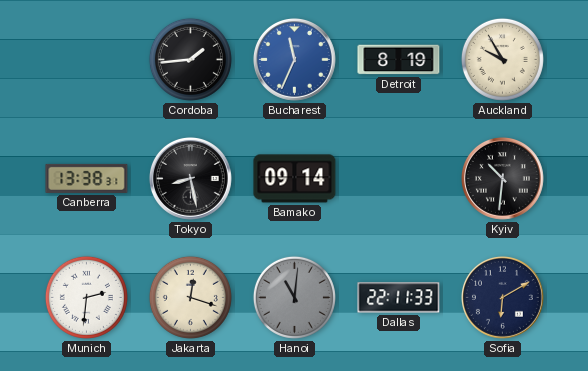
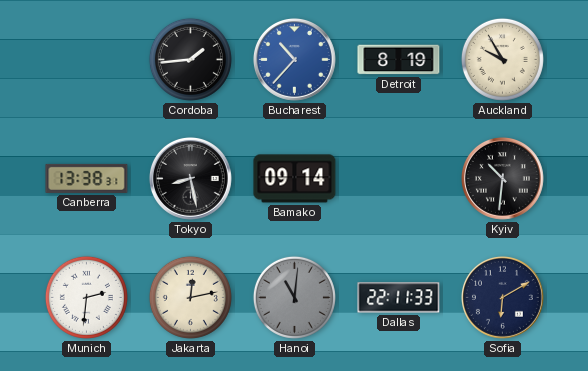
Bucharest: 11:34 -> 10:37 (294, 59)
Jakarta: 12:18 -> 12:13 (190, 297)
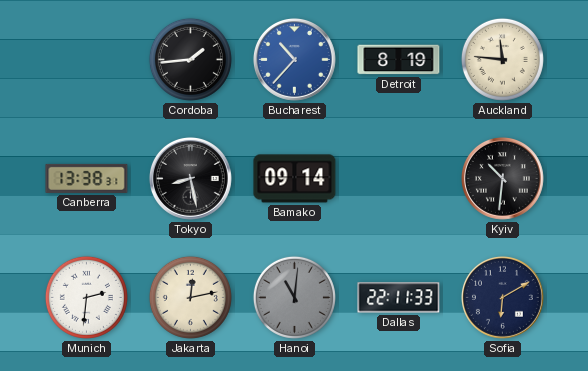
Auckland: 9:55 -> 11:46 (502, 59)
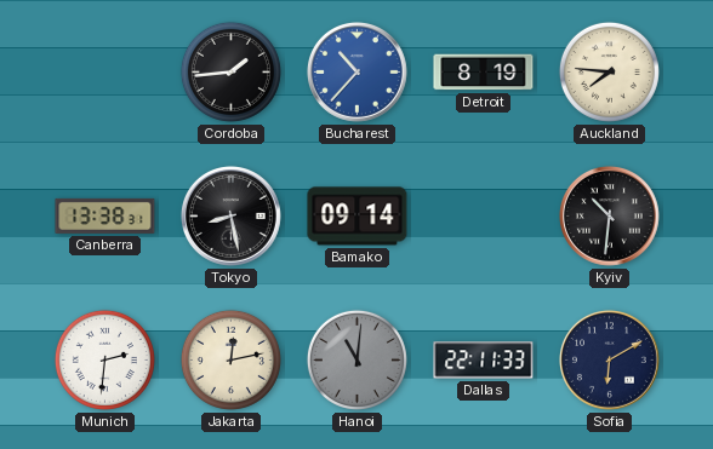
Auckland: 11:46 -> 7:46 (609, 71)
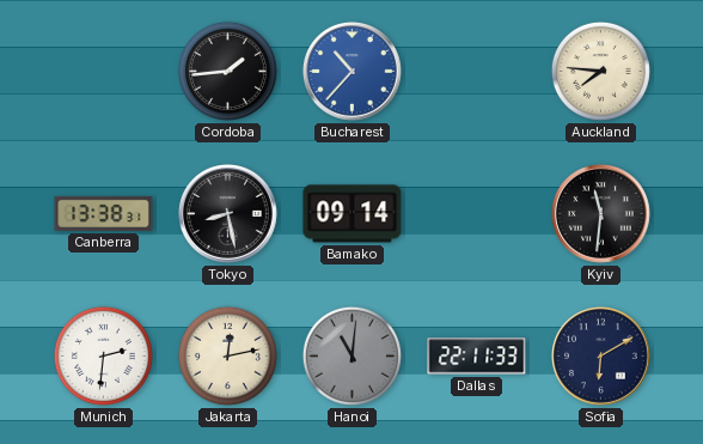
Detroit: 8:19 -> none (484, 73)
Kyiv: 10:31 -> 11:31 (600, 213)
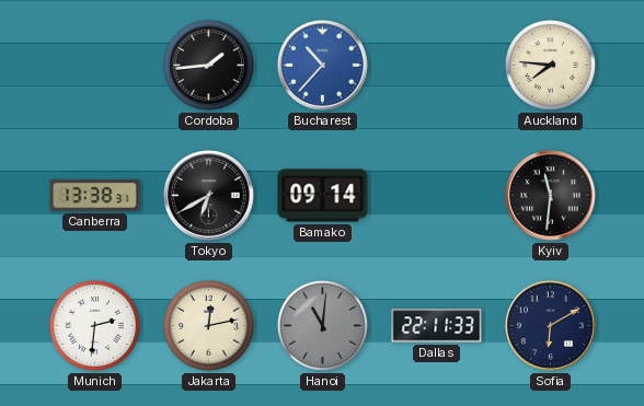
Tokyo: 8:28 -> 6:40 (208, 195)
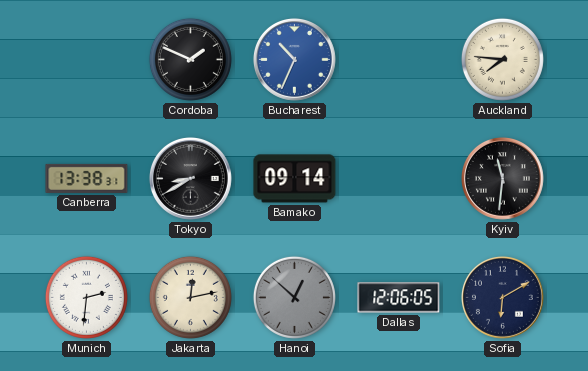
Cordoba: 1:44 -> 1:49 (190, 59)
Bucharest: 10:37 -> 10:34 (294, 59)
Tokyo: 6:40 -> 8:40 (190, 178)
Hanoi: 11:01 -> 12:52 (294, 297)
Dallas: 22:11 -> 12:06 (399, 298)
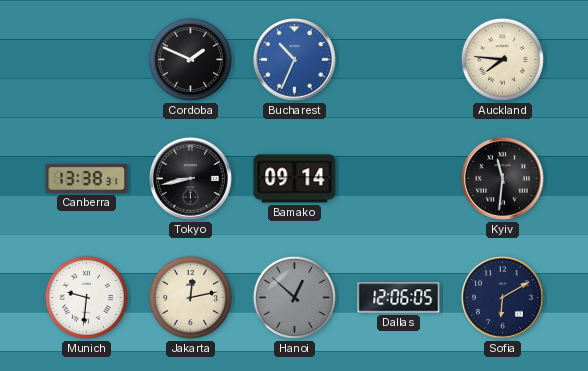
Tokyo: 8:40 -> 8:43 (190, 178)
Munich: 2:31 -> 9:31 (86, 297)
